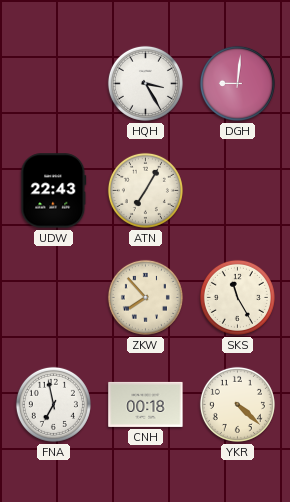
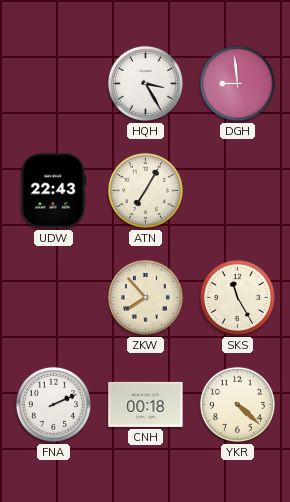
DGH: 9:01 -> 8:59 (237, 83)
FNA: 6:58 -> 2:11 (53, 404)
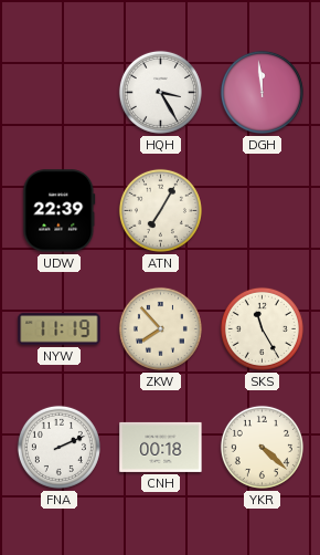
DGH: 8:59 -> 11:59 (262, 92)
UDW: 22:43 -> 22:39 (60, 211)
NYW: none -> 11:19 (60, 329)
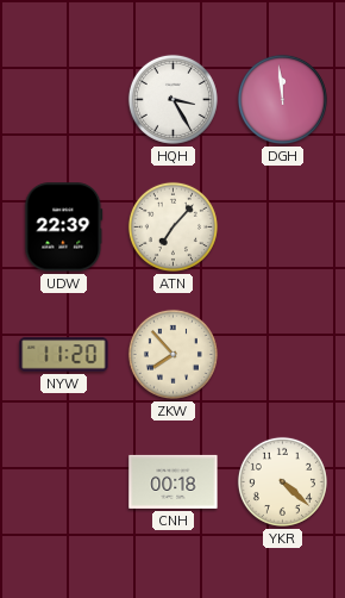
ATN: 7:05 -> 7:07 (172, 226)
NYW: 11:19 -> 11:20 (64, 355)
SKS: 11:25 -> none (262, 328)
FNA: 2:11 -> none (58, 447)
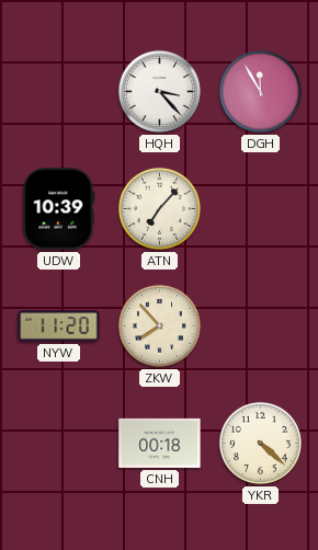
HQH: 3:25 -> 3:23 (159, 91)
DGH: 11:59 -> 11:55 (260, 91)
UDW: 22:39 -> 10:39 (59, 209)
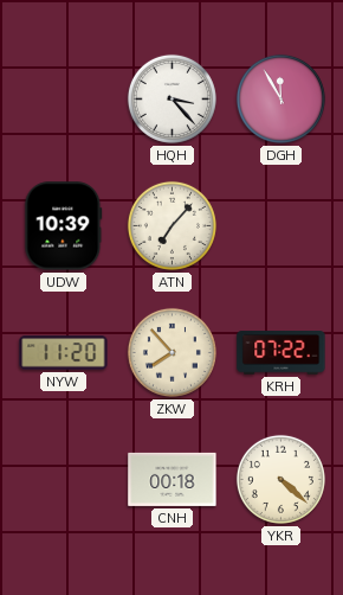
KRH: none -> 07:22 (281, 353)
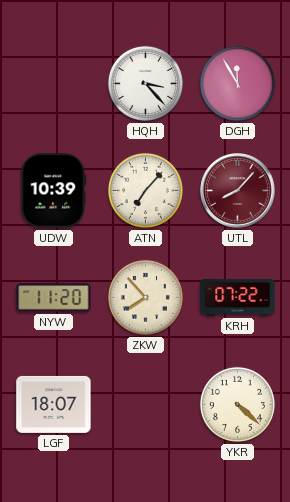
UTL: none -> 8:07 (238, 191)
LGF: none -> 18:07 (54, 404)
CNH: 00:18 -> none (173, 479)
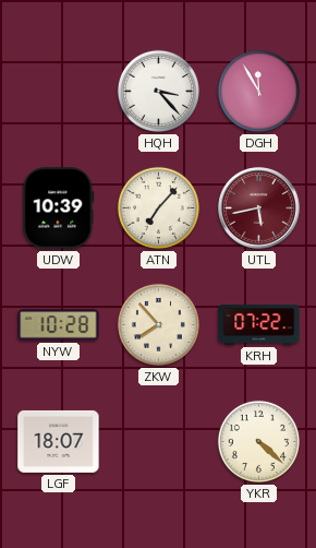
UTL: 8:07 -> 5:43 (259, 209)
NYW: 11:20 -> 10:28 (59, 325)
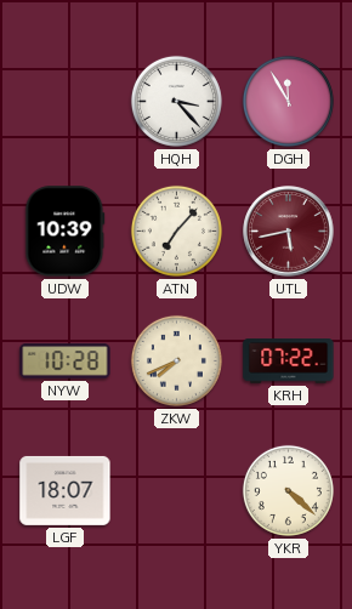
ZKW: 7:53 -> 7:41 (176, 360)
